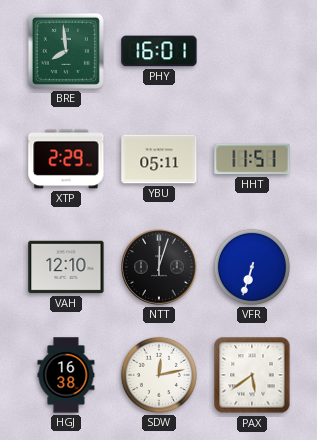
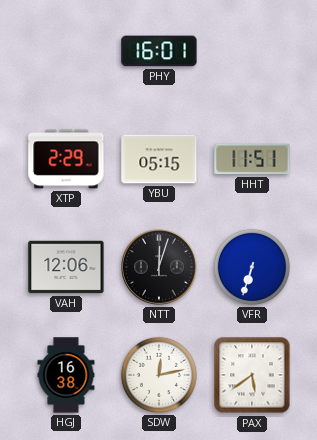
BRE: 7:59 -> none (66, 51)
YBU: 05:11 -> 05:15 (159, 159)
VAH: 12:10 -> 12:06 (66, 267)
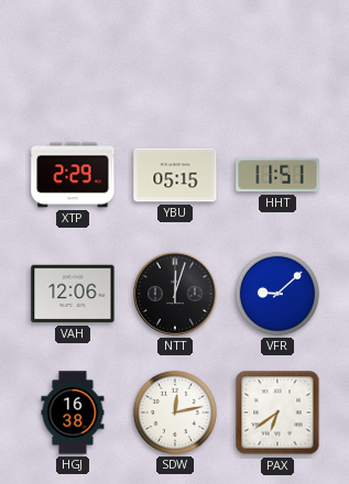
PHY: 16:01 -> none (159, 51)
VFR: 6:33 -> 9:08 (277, 294)
PAX: 5:39 -> 6:39 (277, 413)
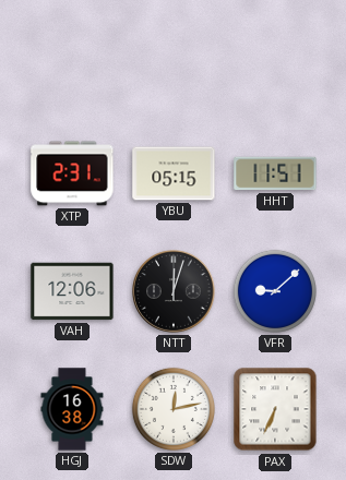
XTP: 2:29 -> 2:31 (72, 173)
PAX: 6:39 -> 6:34 (275, 409)
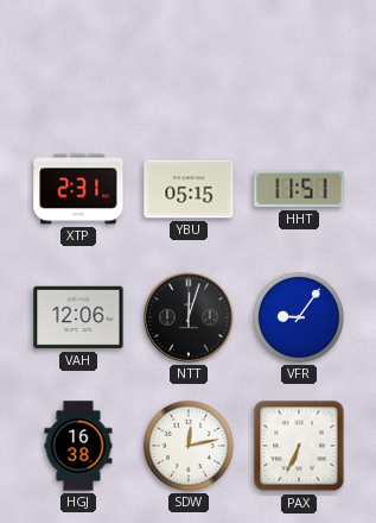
VFR: 9:08 -> 9:06 (299, 317)
